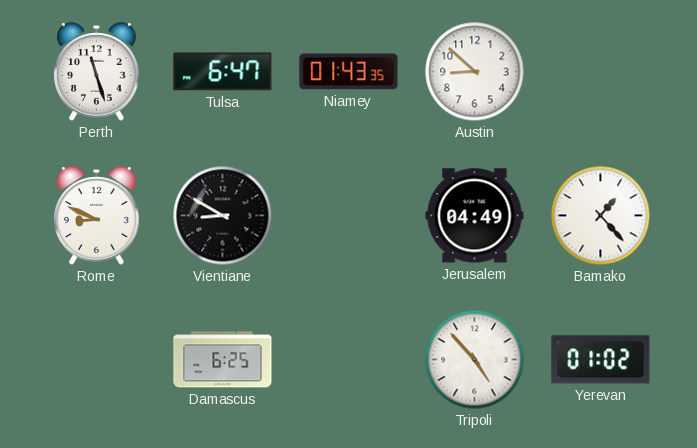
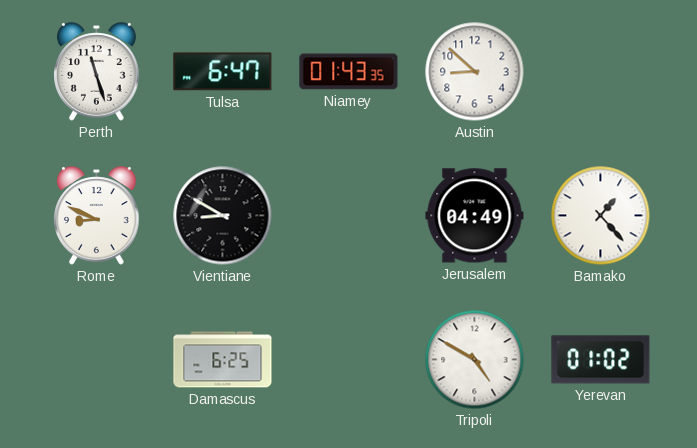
Tripoli: 4:53 -> 4:50 (475, 360)
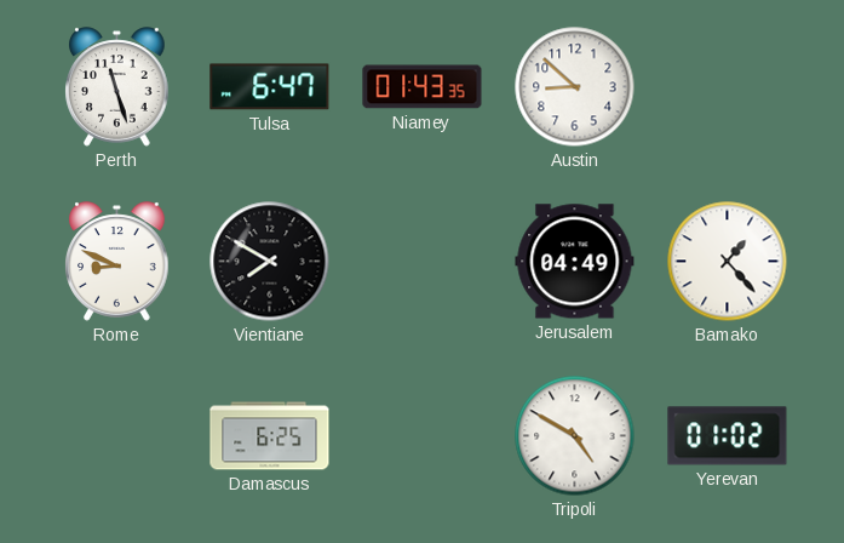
Vientiane: 8:50 -> 7:50 (270, 262)
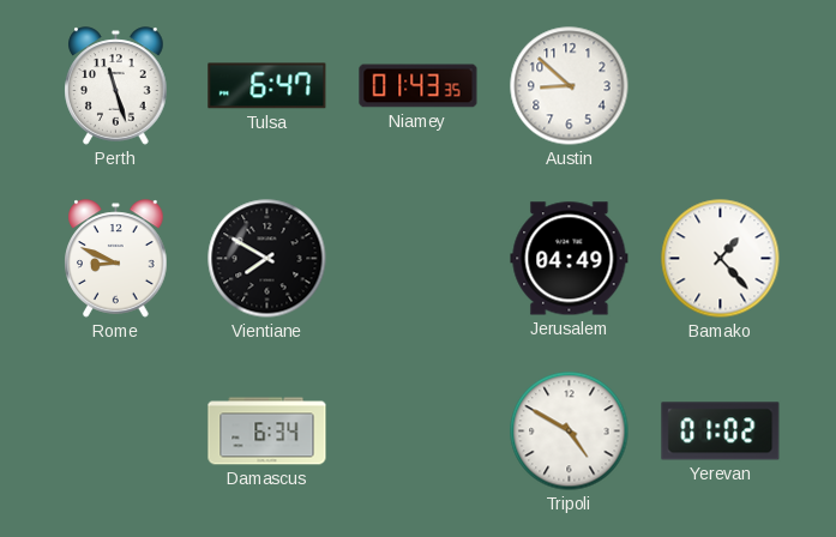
Damascus: 6:25 -> 6:34 (267, 432)
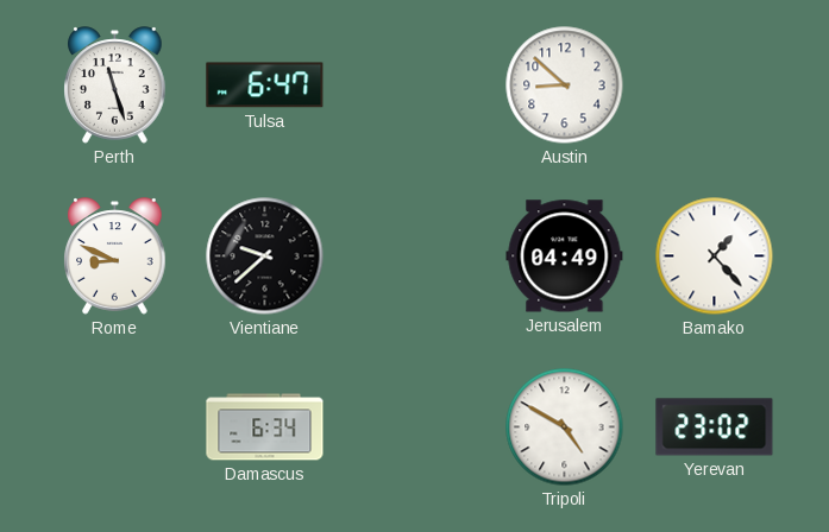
Niamey: 01:43 -> none (419, 86)
Vientiane: 7:50 -> 9:38 (265, 256)
Yerevan: 01:02 -> 23:02 (715, 427)
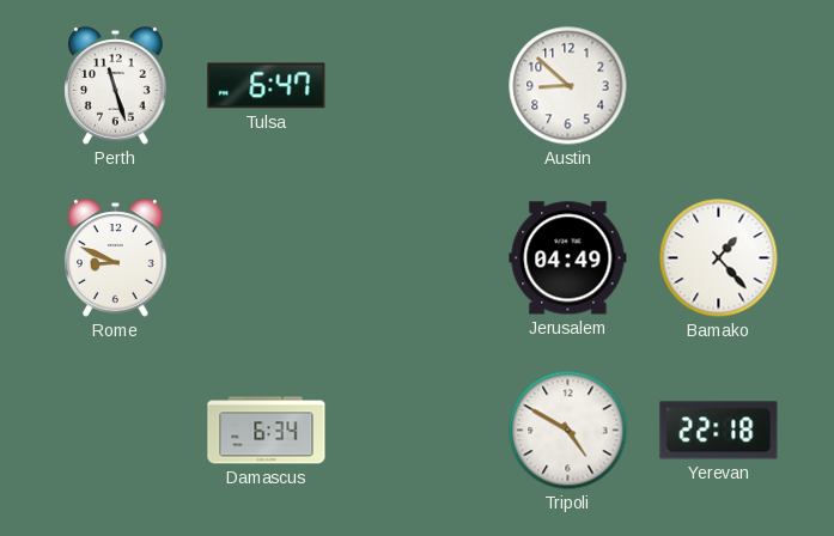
Vientiane: 9:38 -> none (265, 256)
Yerevan: 23:02 -> 22:18 (719, 431)
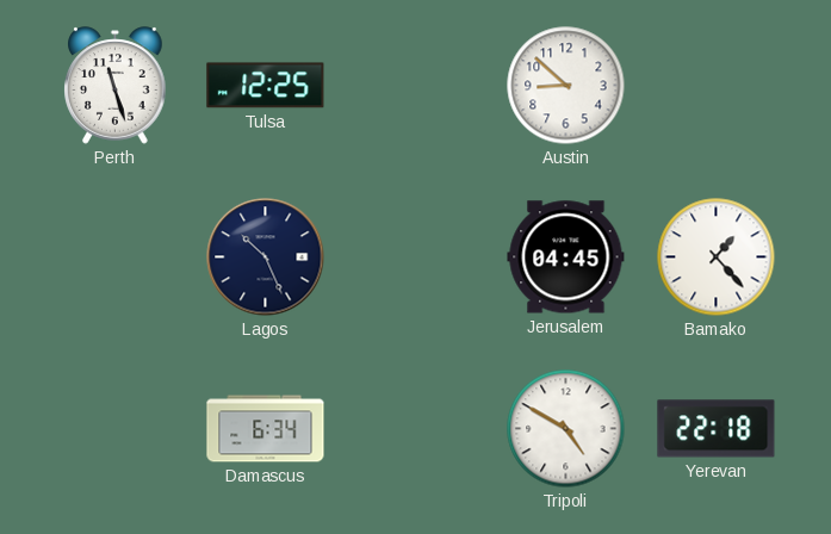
Tulsa: 6:47 -> 12:25 (266, 86)
Rome: 8:49 -> none (116, 258)
Lagos: none -> 10:26 (266, 257)
Jerusalem: 04:49 -> 04:45 (566, 257)
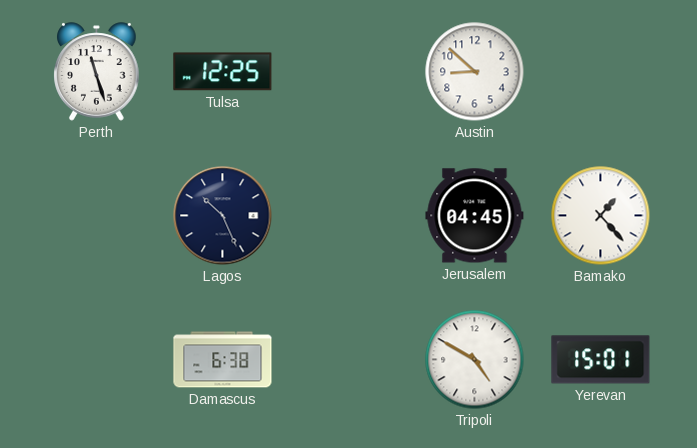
Damascus: 6:34 -> 6:38 (223, 360)
Yerevan: 22:18 -> 15:01 (601, 360)
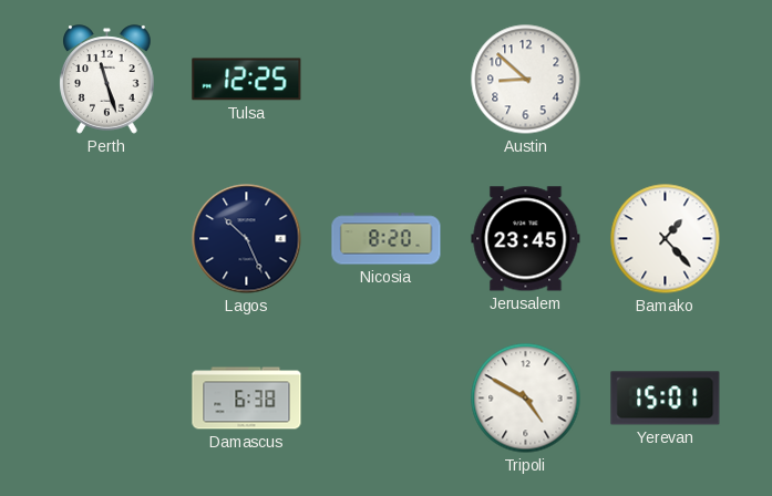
Nicosia: none -> 8:20 (387, 239)
Jerusalem: 04:45 -> 23:45 (526, 239)
